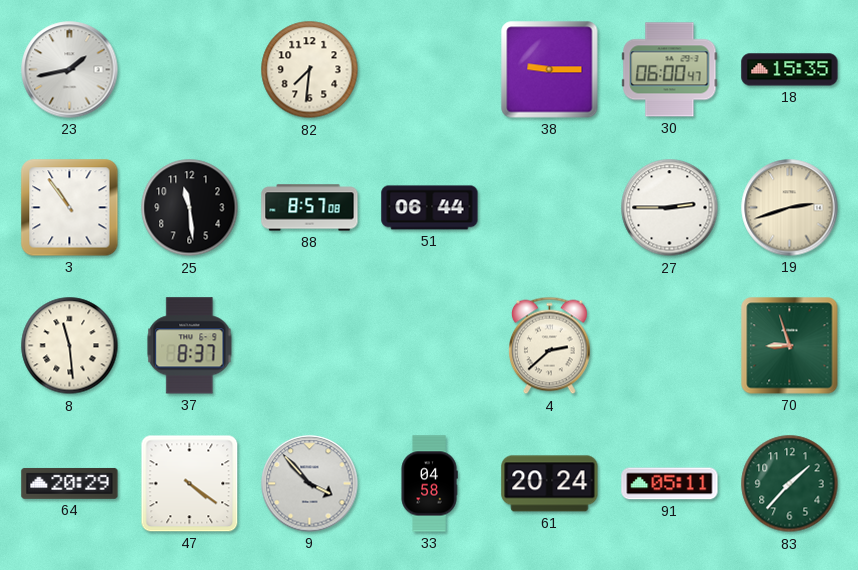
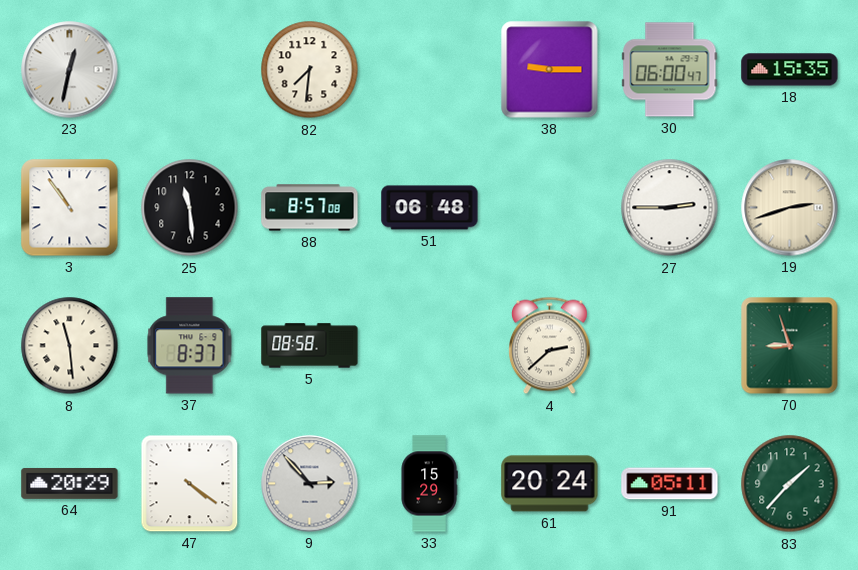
23: 1:43 -> 12:32 (70, 70)
51: 06:44 -> 06:48 (430, 208)
5: none -> 08:58 (310, 346)
9: 3:53 -> 2:53 (310, 484)
33: 04:58 -> 15:29 (429, 484)
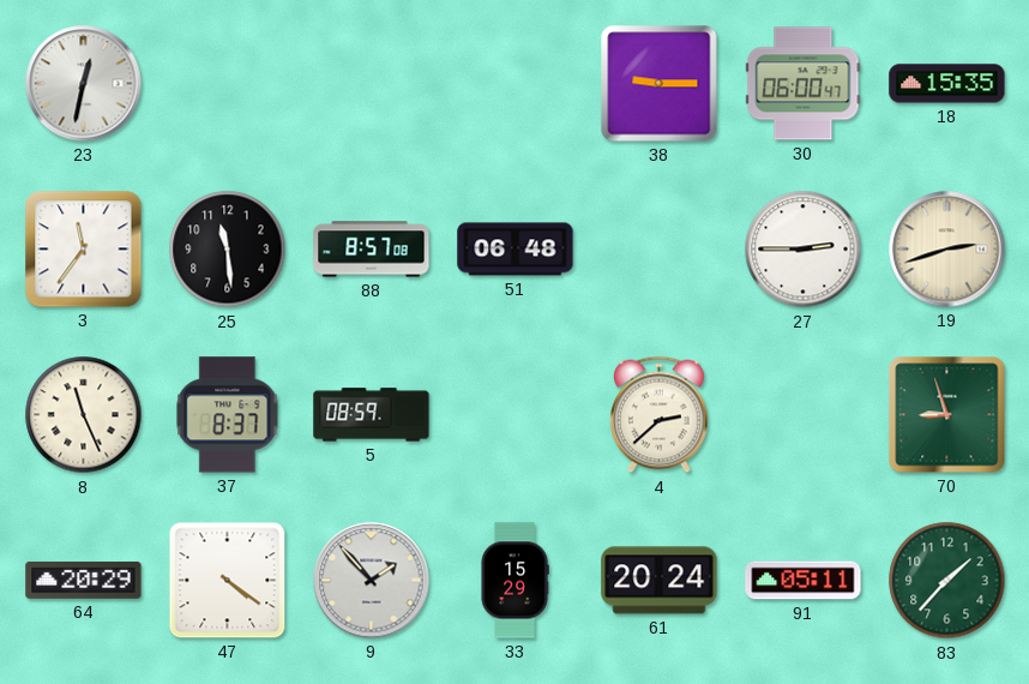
82: 7:31 -> none (310, 70)
3: 10:54 -> 11:36 (84, 250)
8: 11:29 -> 11:26 (84, 415)
5: 08:58 -> 08:59 (372, 415)
9: 2:53 -> 1:53 (372, 581)
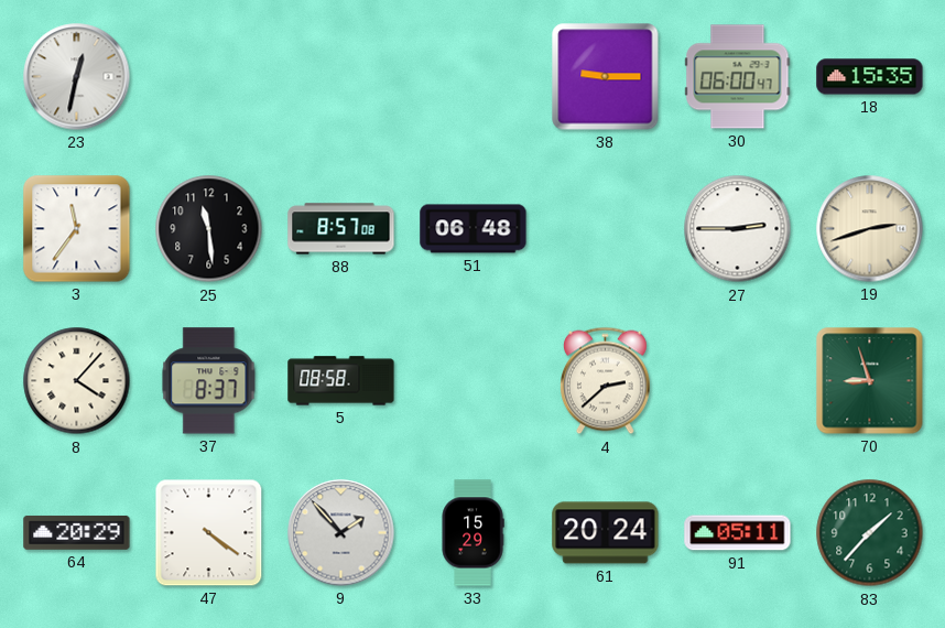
8: 11:26 -> 4:07 (77, 381)
5: 08:59 -> 08:58 (341, 381)
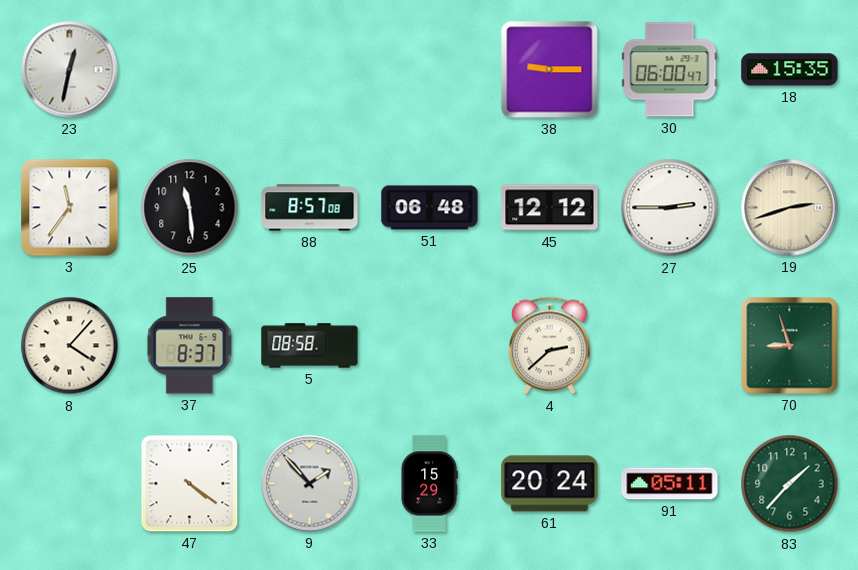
45: none -> 12:12 (550, 208)
64: 20:29 -> none (77, 532)
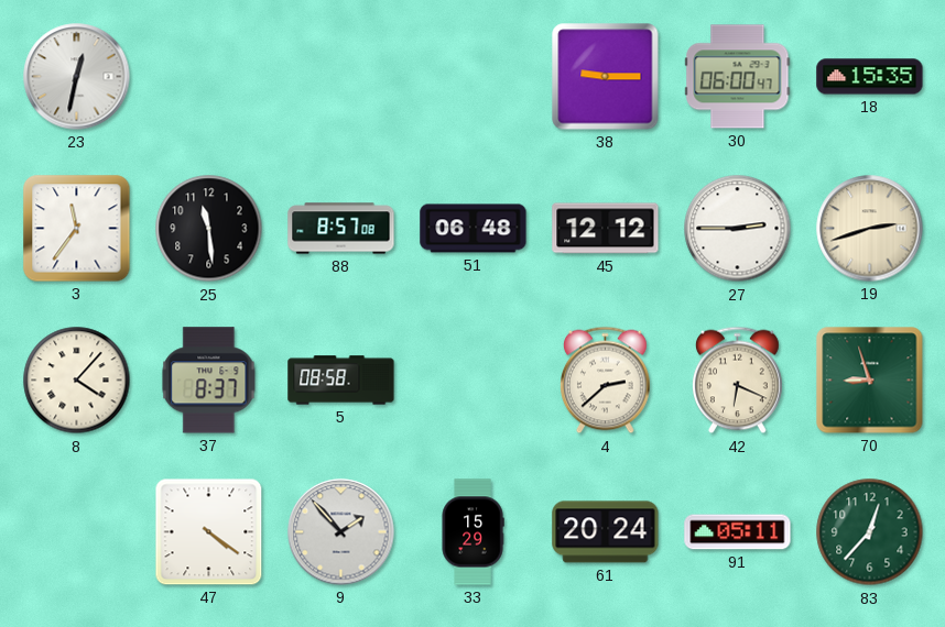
42: none -> 6:19 (738, 381)
83: 1:37 -> 12:37 (870, 532)
